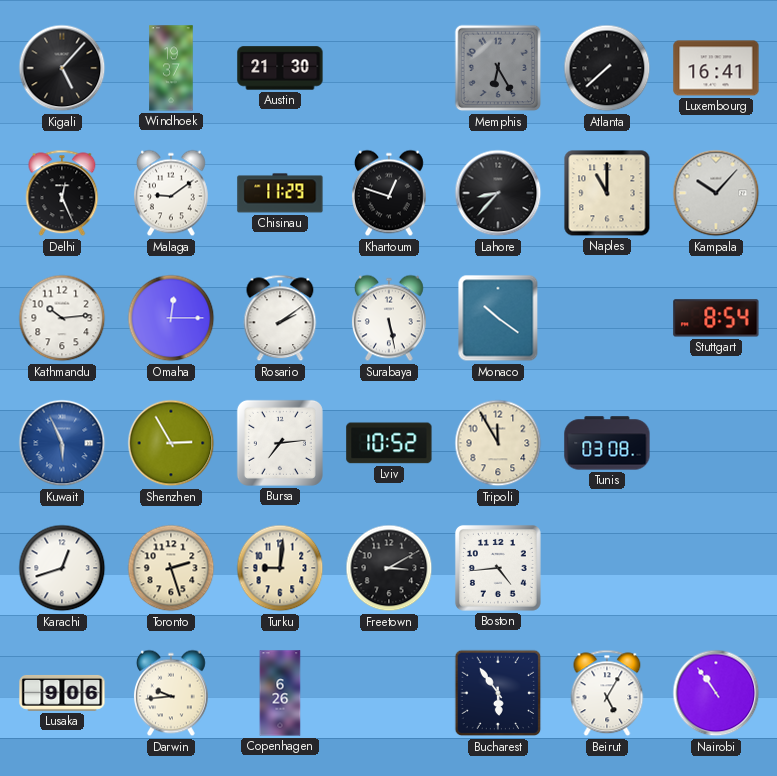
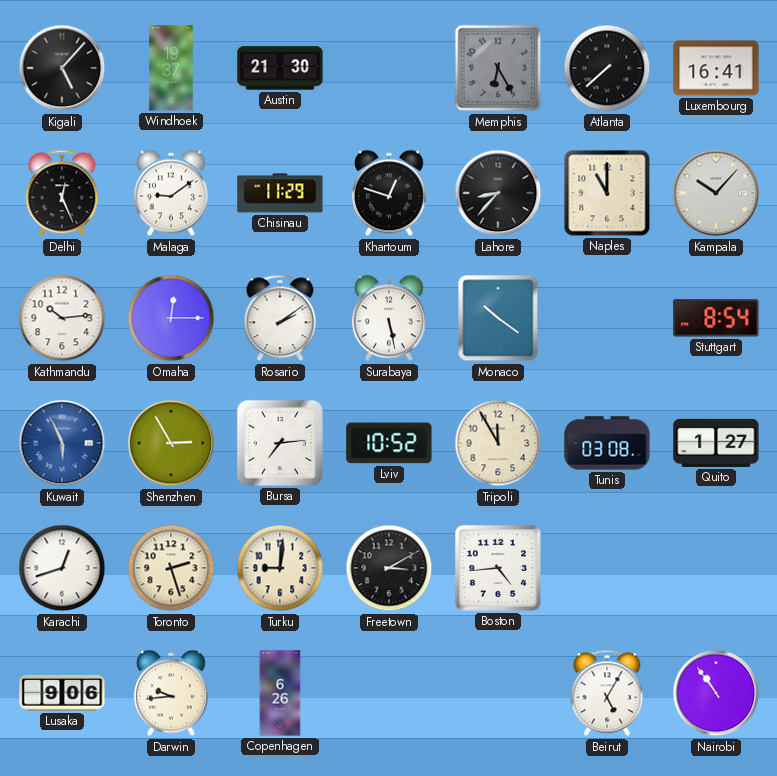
Quito: none -> 1:27 (716, 443)
Bucharest: 5:54 -> none (498, 693)
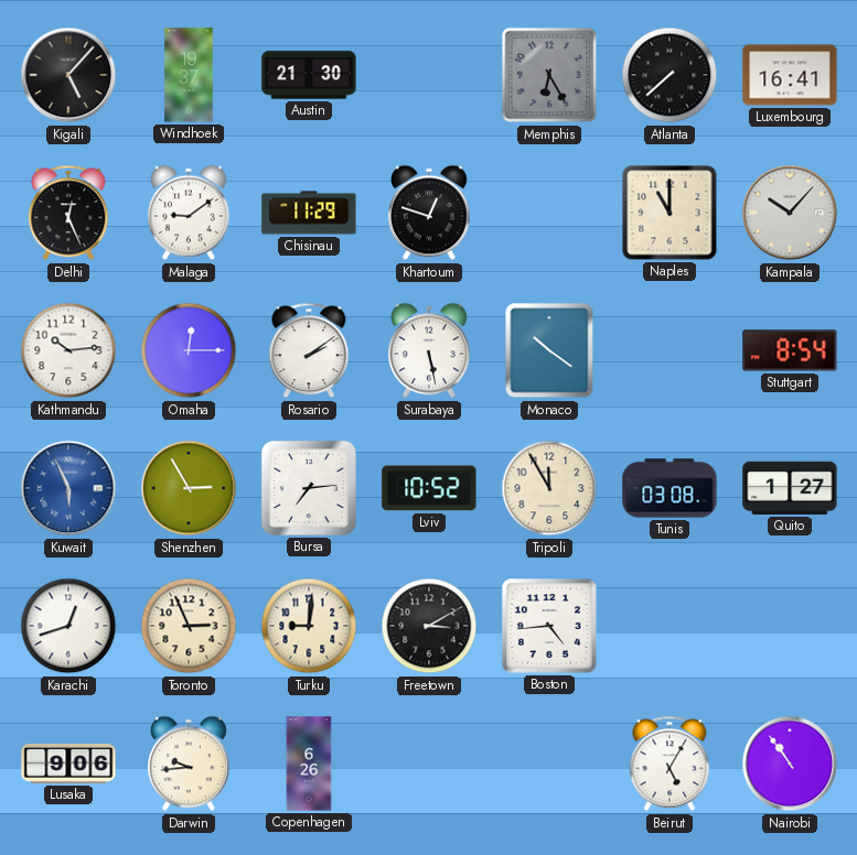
Lahore: 8:37 -> none (498, 193)
Toronto: 2:27 -> 2:56 (189, 626)
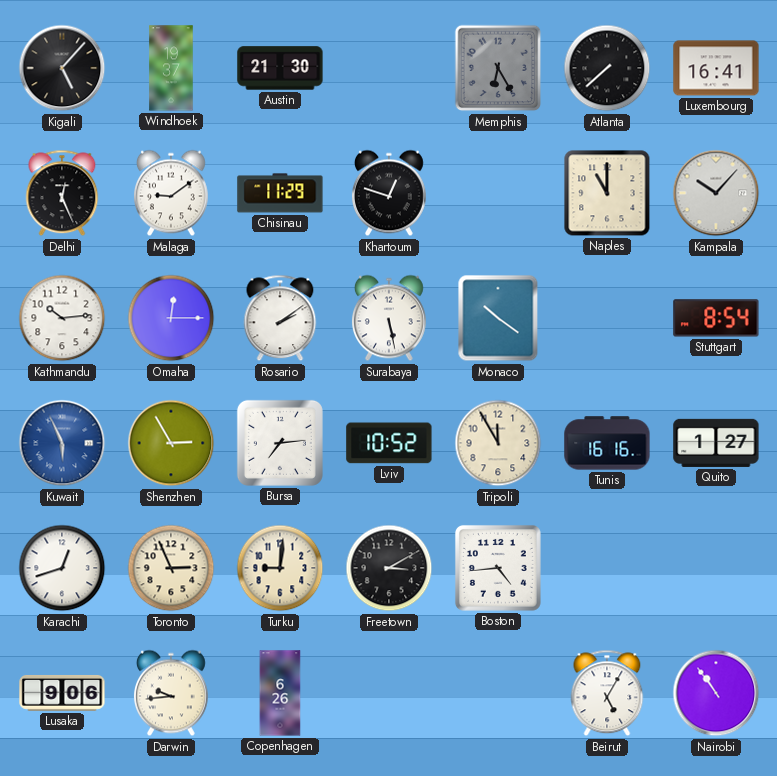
Tunis: 03:08 -> 16:16 (607, 443)
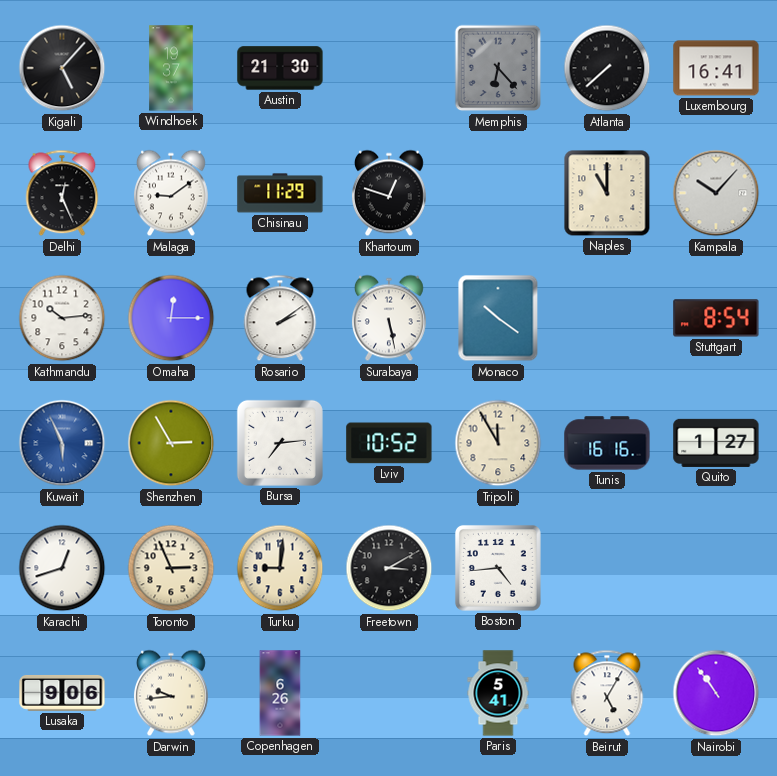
Memphis: 6:25 -> 6:23 (498, 68)
Paris: none -> 5:41 (498, 693)
